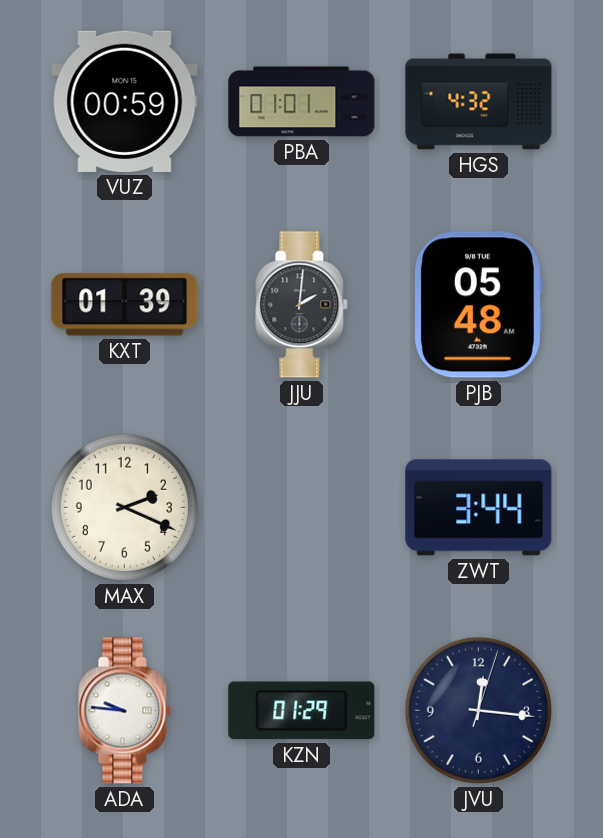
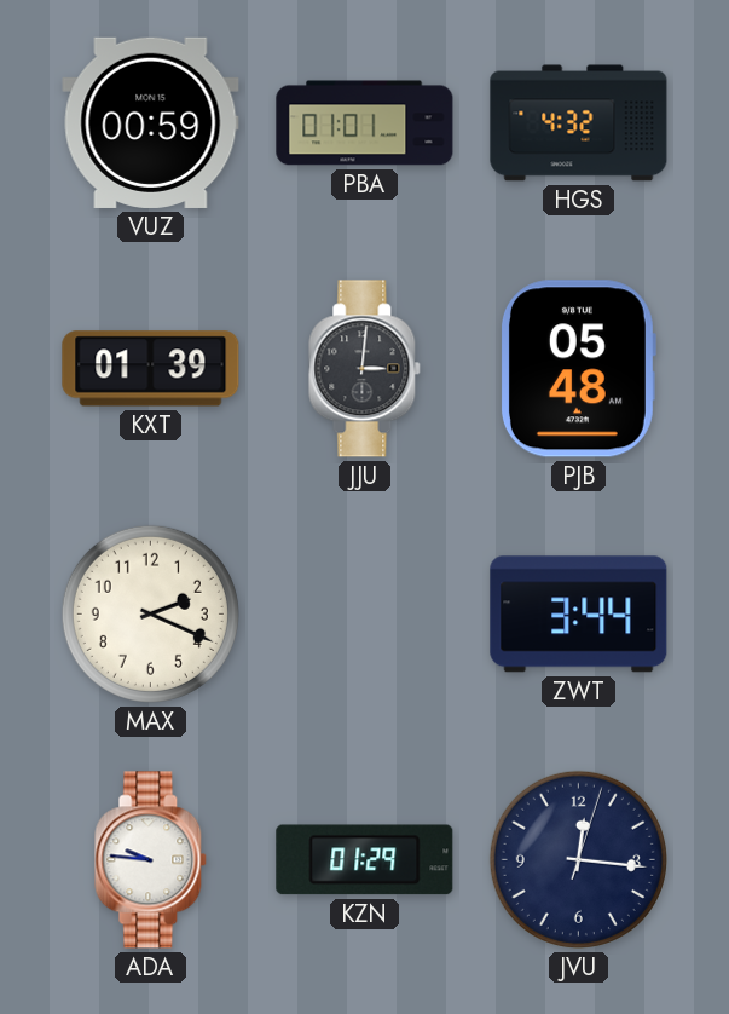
JJU: 2:01 -> 3:01 (365, 369)
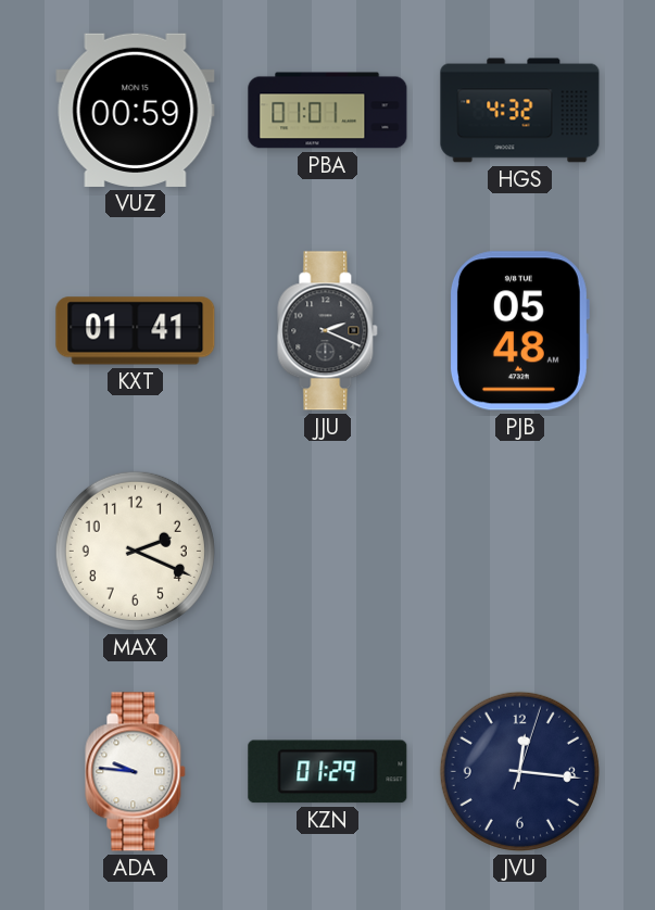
KXT: 01:39 -> 01:41 (136, 331)
JJU: 3:01 -> 2:19 (328, 331)
ZWT: 3:44 -> none (579, 615)
